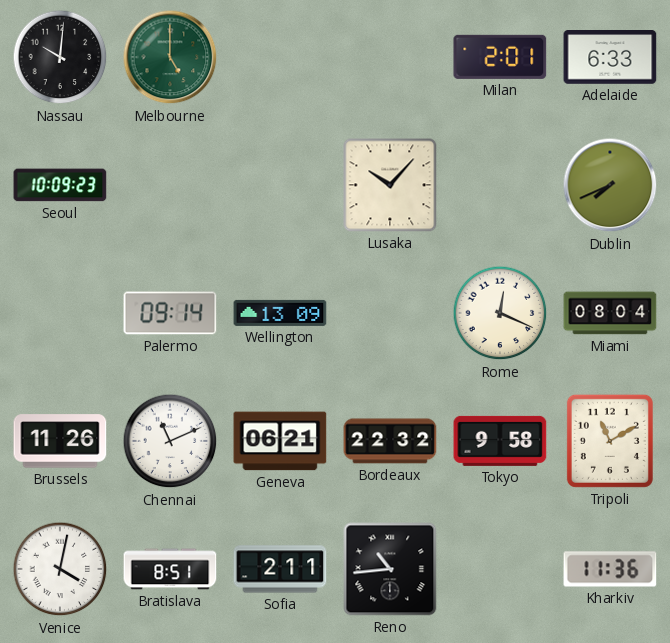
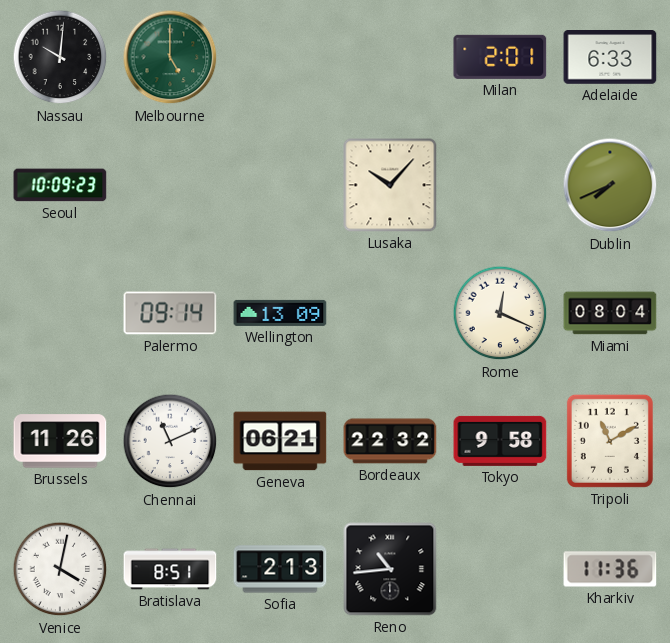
Sofia: 2:11 -> 2:13 (280, 569)
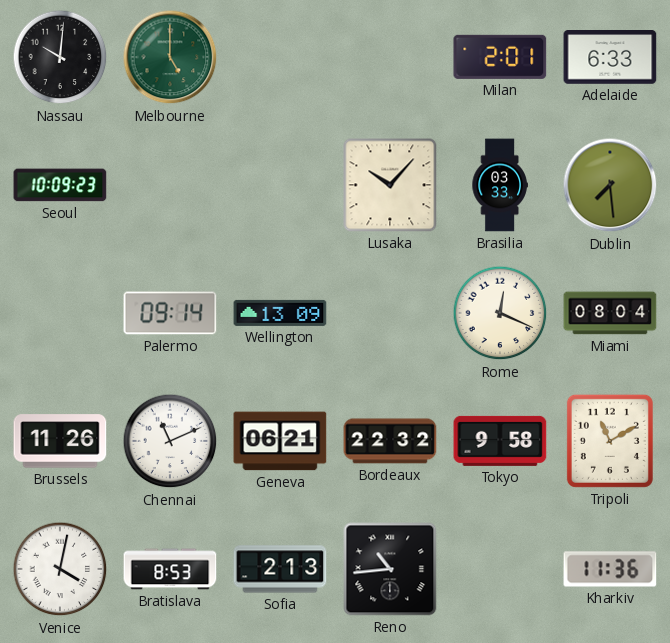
Brasilia: none -> 03:33 (500, 185)
Dublin: 7:41 -> 7:29 (610, 185)
Bratislava: 8:51 -> 8:53 (170, 569)
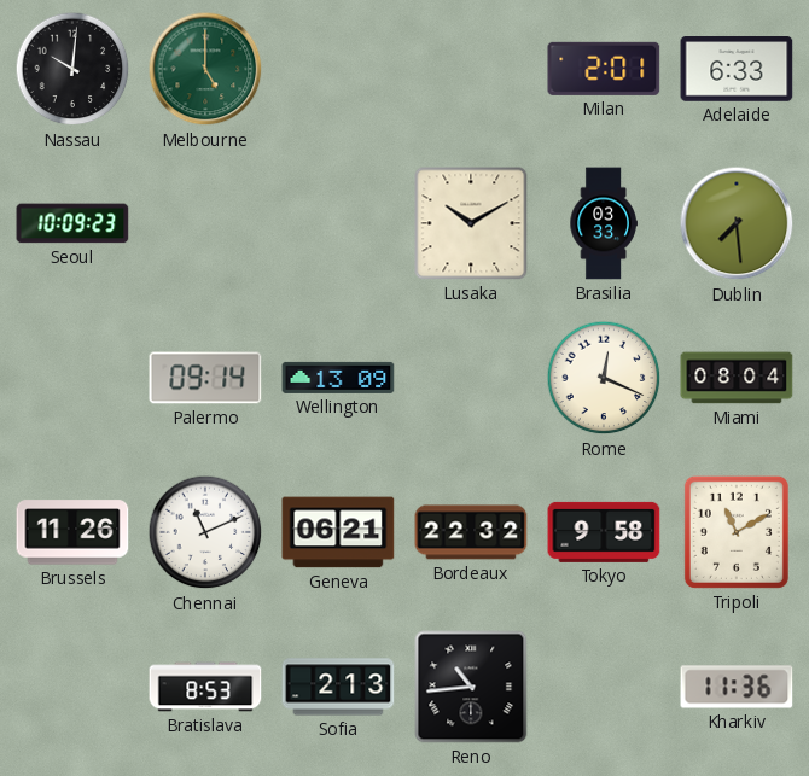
Lusaka: 10:07 -> 10:10 (471, 223)
Venice: 4:02 -> none (60, 569)
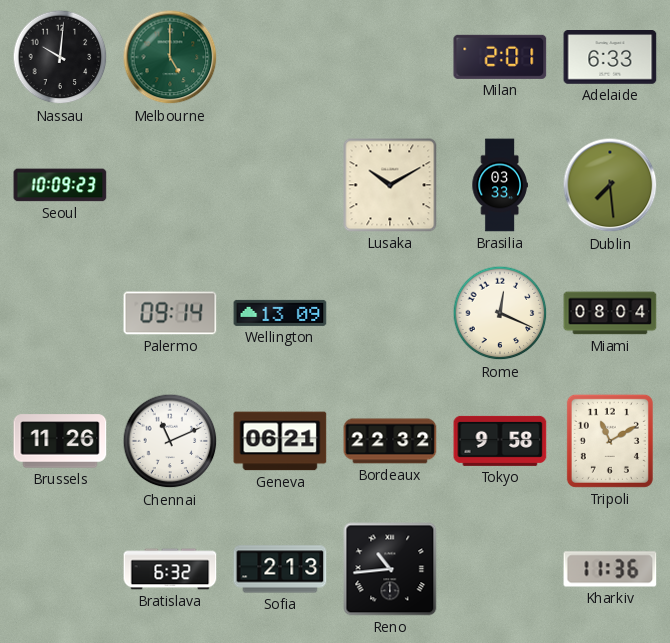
Bratislava: 8:53 -> 6:32 (170, 569)
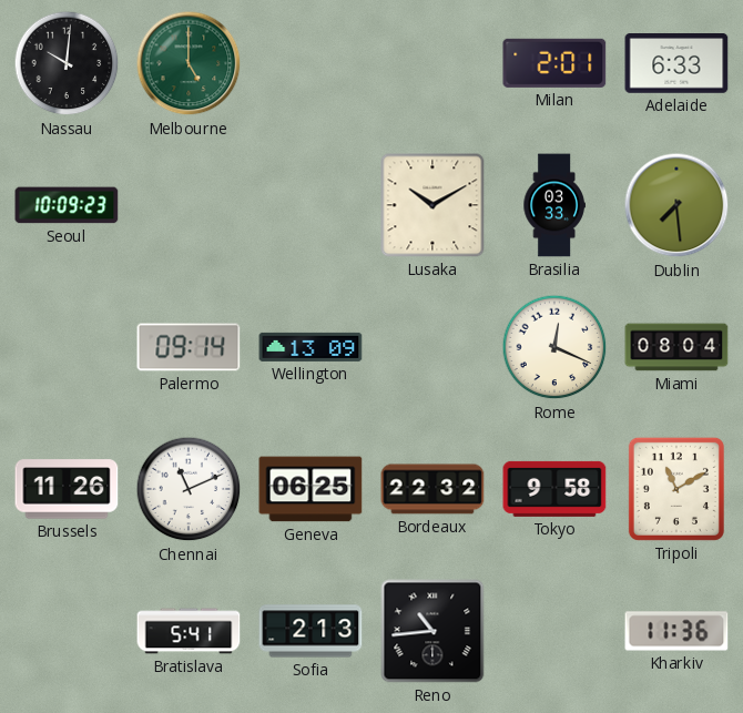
Geneva: 06:21 -> 06:25 (311, 489)
Bratislava: 6:32 -> 5:41 (189, 631)
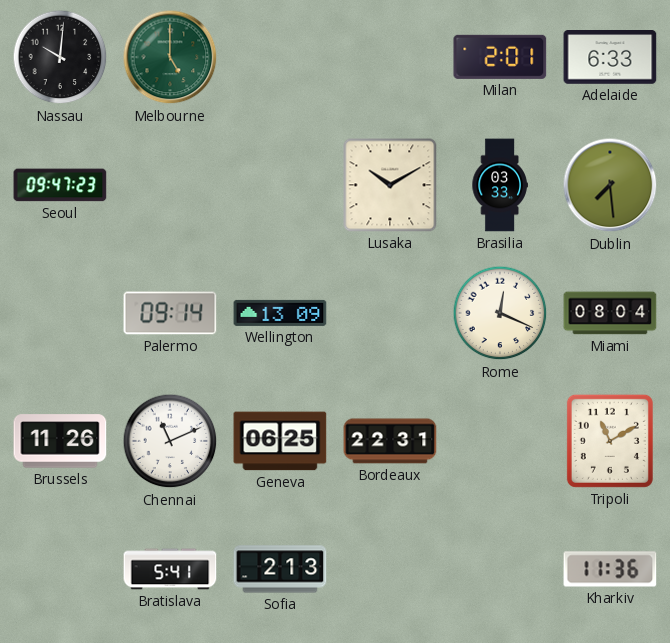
Seoul: 10:09 -> 09:47 (60, 185)
Bordeaux: 22:32 -> 22:31 (390, 441)
Tokyo: 9:58 -> none (554, 489)
Reno: 10:44 -> none (432, 631)
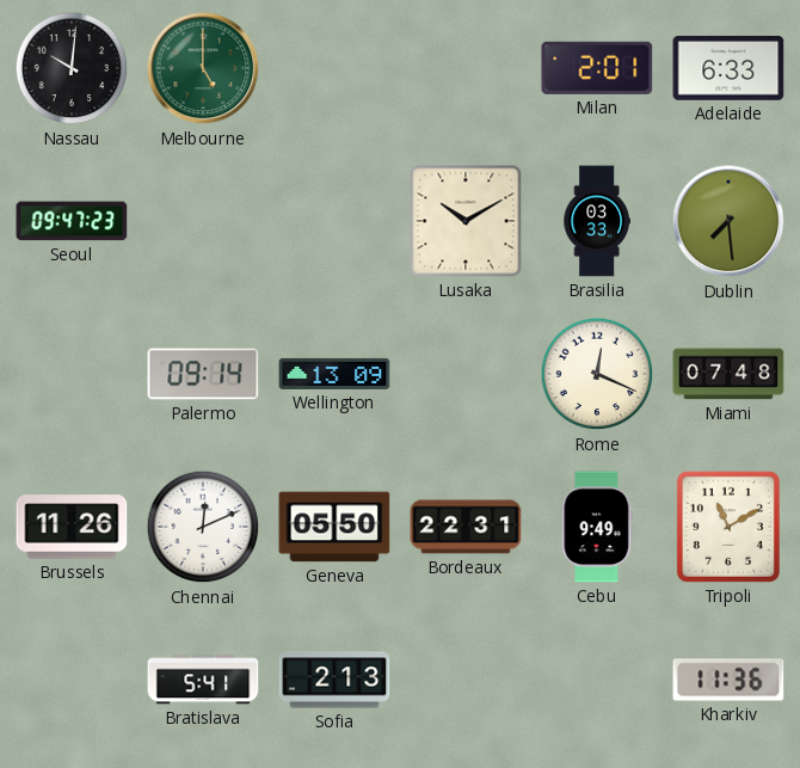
Miami: 08:04 -> 07:48 (728, 374)
Chennai: 11:11 -> 12:11 (203, 527)
Geneva: 06:25 -> 05:50 (334, 527)
Cebu: none -> 9:49 (597, 527)
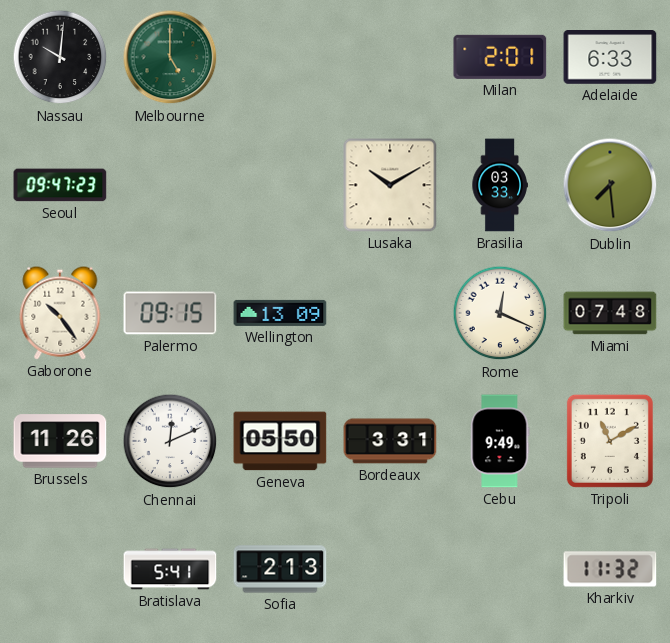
Gaborone: none -> 10:24 (60, 313)
Palermo: 09:14 -> 09:15 (170, 313)
Bordeaux: 22:31 -> 3:31 (390, 441)
Kharkiv: 11:36 -> 11:32 (610, 569)
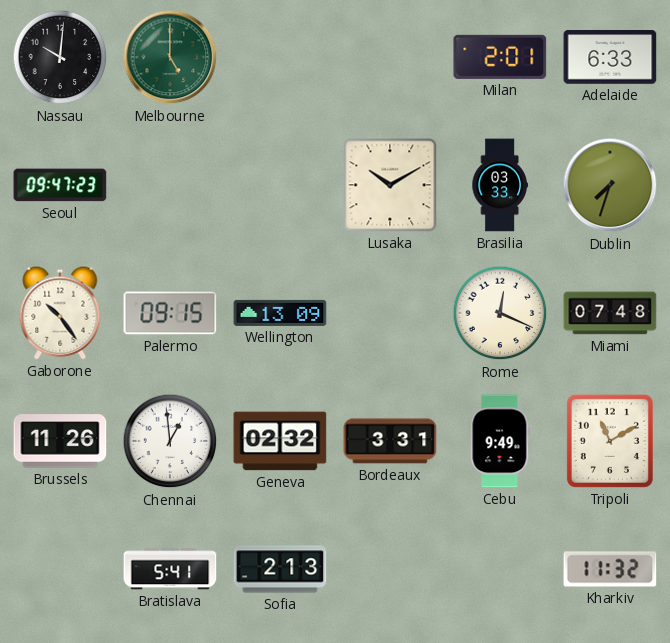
Dublin: 7:29 -> 7:33 (610, 185)
Chennai: 12:11 -> 12:59 (170, 441)
Geneva: 05:50 -> 02:32 (280, 441)
